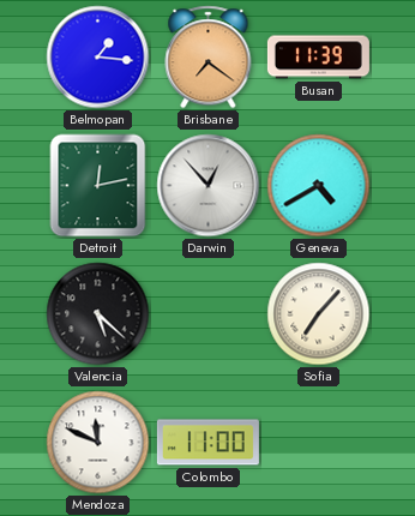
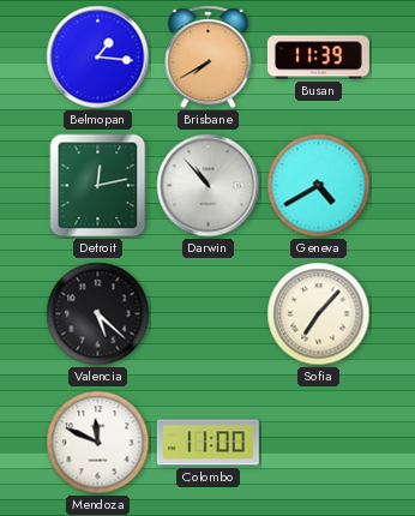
Brisbane: 7:21 -> 7:40 (209, 58)
Darwin: 12:53 -> 10:53 (209, 186)
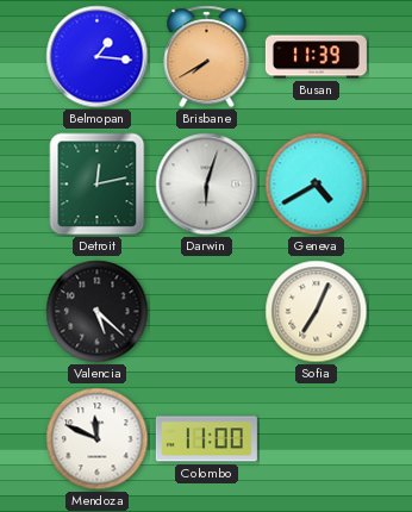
Darwin: 10:53 -> 6:03 (207, 185)
Sofia: 7:07 -> 7:04 (317, 312)
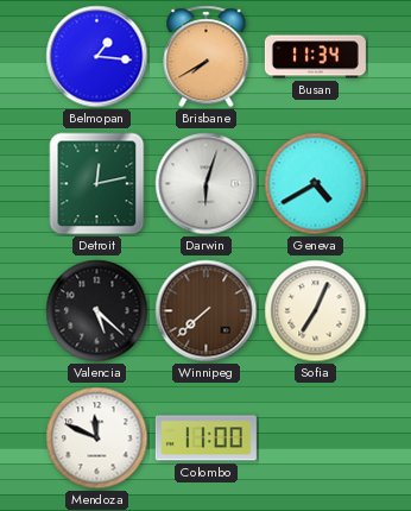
Busan: 11:39 -> 11:34 (315, 57)
Winnipeg: none -> 7:38 (207, 311)
